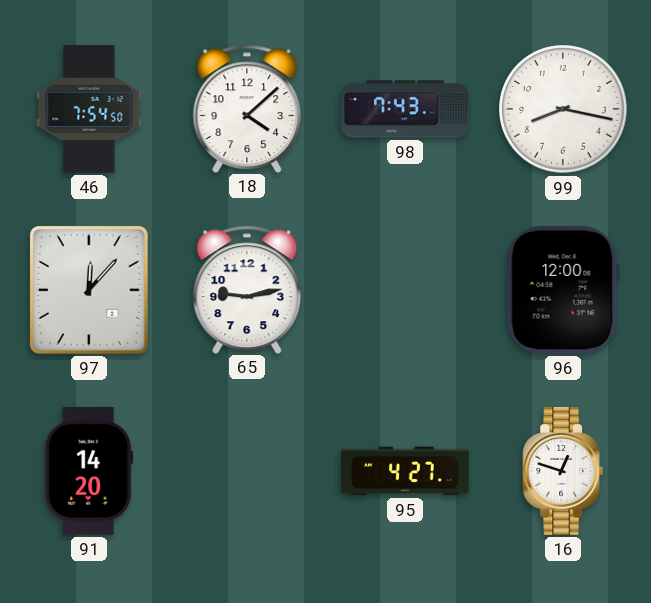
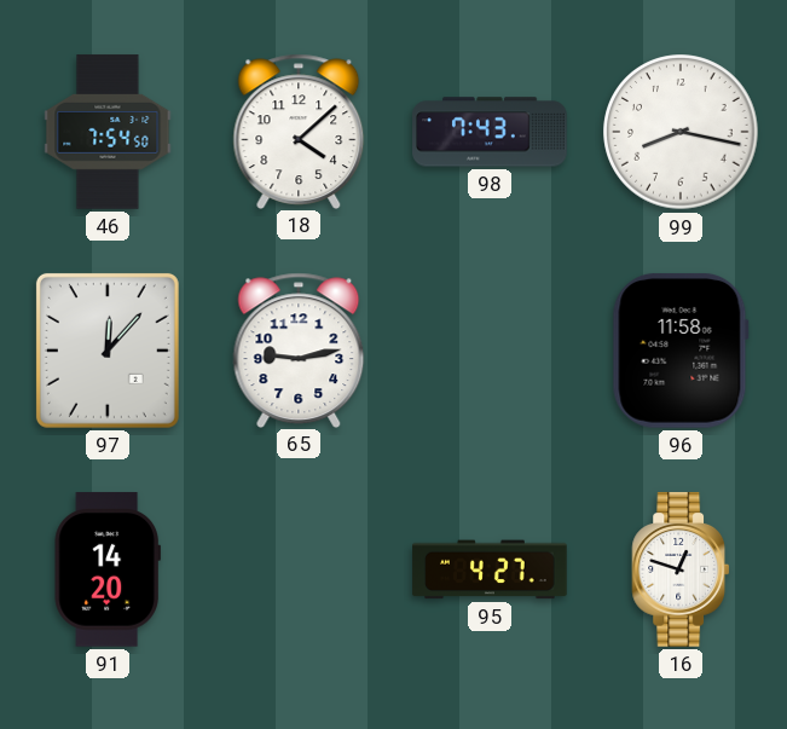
96: 12:00 -> 11:58 (681, 351)
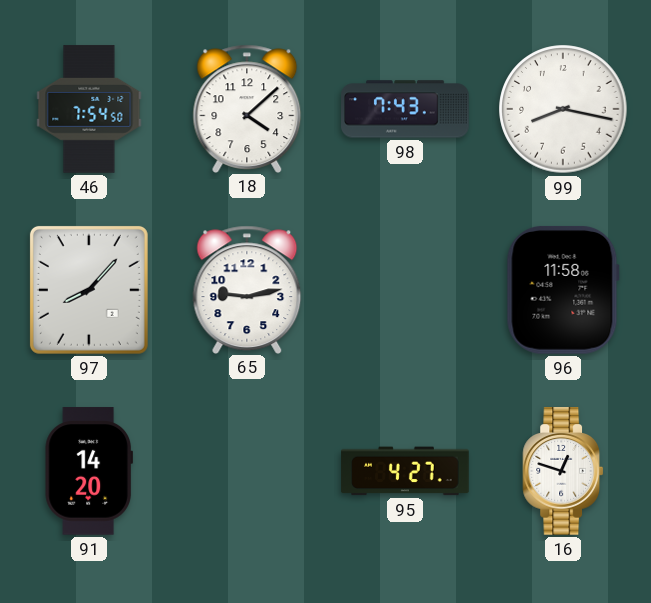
97: 12:07 -> 8:07 (89, 290)
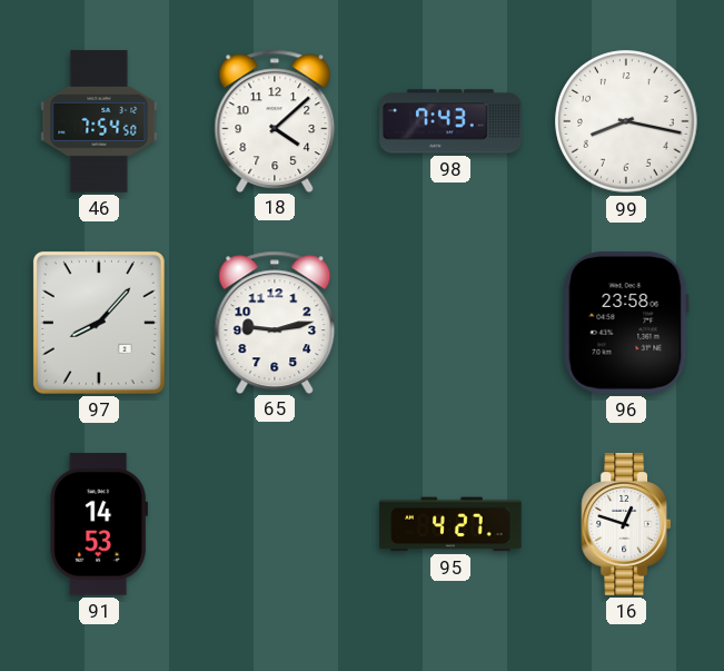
96: 11:58 -> 23:58 (626, 323)
91: 14:20 -> 14:53 (98, 524)
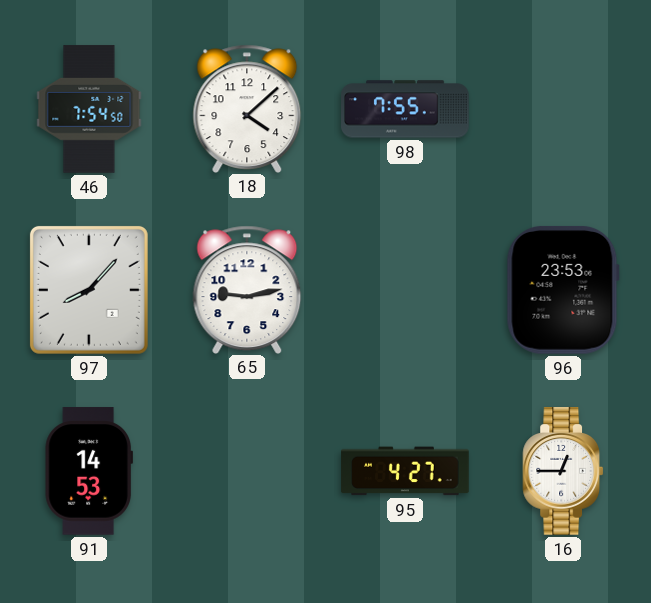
98: 7:43 -> 7:55 (405, 109)
99: 8:17 -> none (626, 121)
96: 23:58 -> 23:53 (563, 290)
16: 12:48 -> 12:45 (563, 471)
